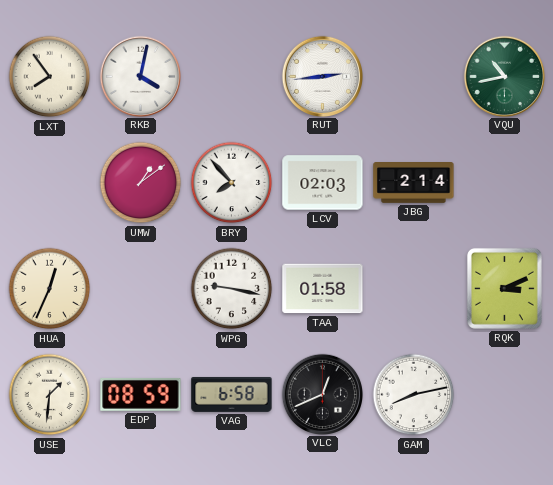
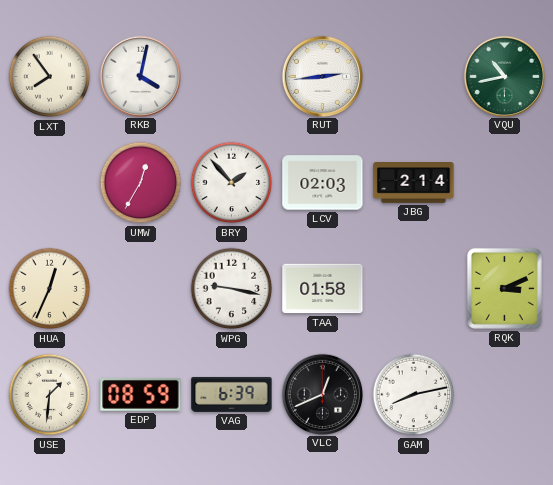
UMW: 1:09 -> 12:35 (141, 183)
BRY: 7:53 -> 1:53 (232, 183)
VAG: 6:58 -> 6:39 (232, 395)
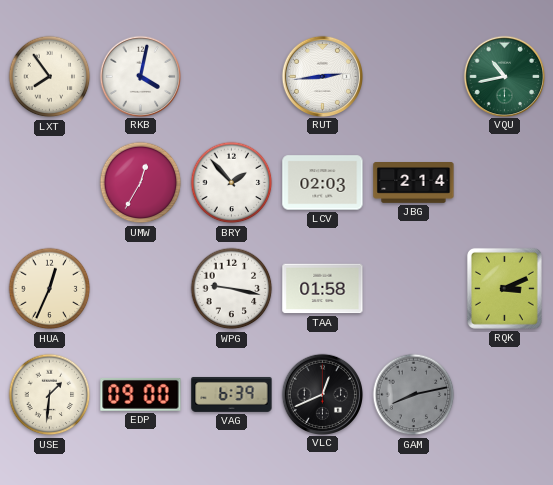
EDP: 08:59 -> 09:00 (141, 395)
GAM dial: white -> grey (414, 395)
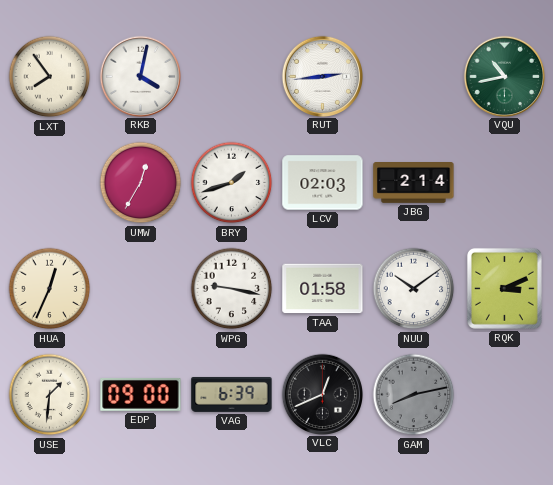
BRY: 1:53 -> 1:42 (232, 183)
NUU: none -> 10:09 (414, 289)
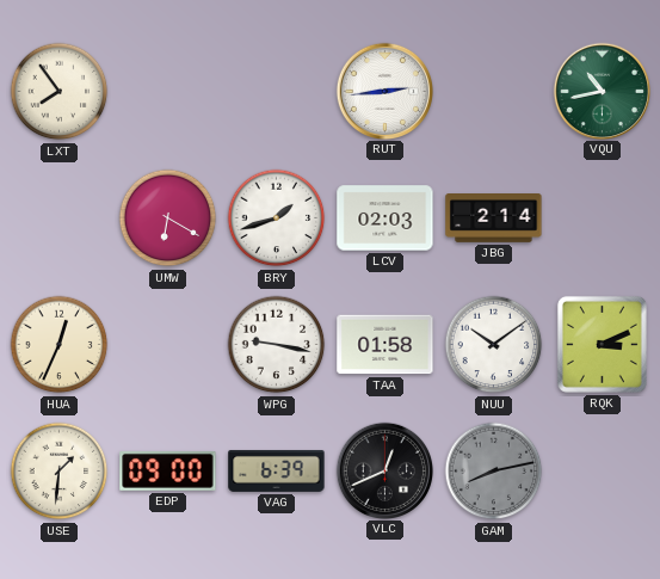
RKB: 4:02 -> none (140, 76)
UMW: 12:35 -> 6:20 (168, 218)
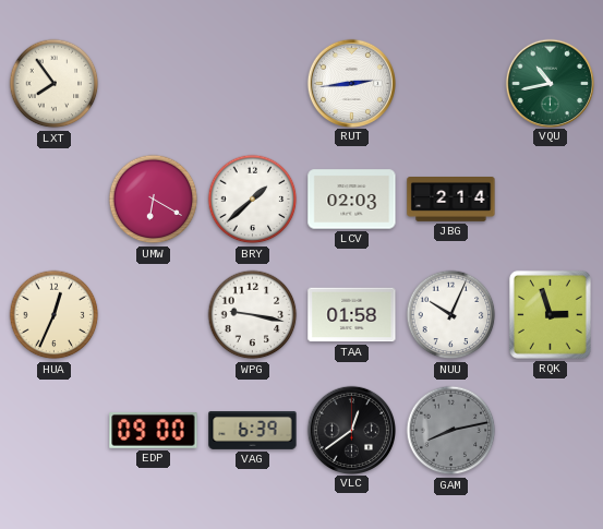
BRY: 1:42 -> 1:38 (253, 200)
NUU: 10:09 -> 10:04 (451, 315)
RQK: 3:11 -> 2:57 (550, 314)
USE: 1:31 -> none (60, 472)
VLC: 12:41 -> 12:39 (351, 430)
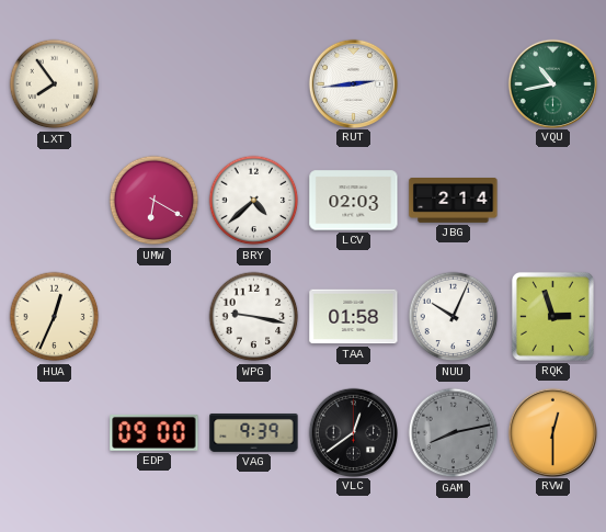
BRY: 1:38 -> 4:38 (254, 201)
VAG: 6:39 -> 9:39 (254, 433)
RVW: none -> 12:30 (552, 432)
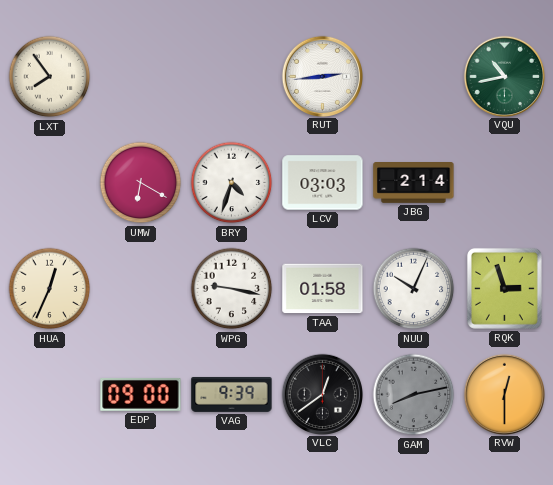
BRY: 4:38 -> 4:33 (232, 183)
LCV: 02:03 -> 03:03 (323, 183)
